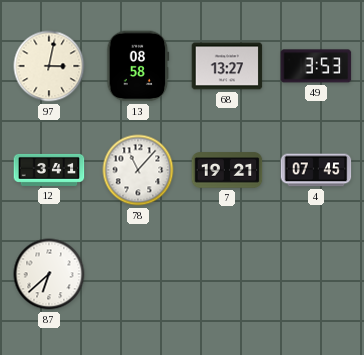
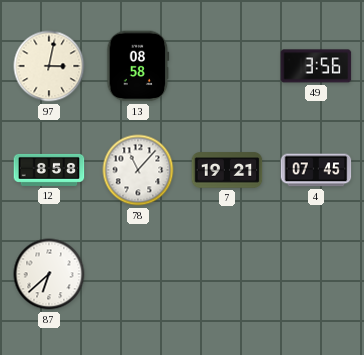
68: 13:27 -> none (227, 66)
49: 3:53 -> 3:56 (316, 66)
12: 3:41 -> 8:58 (49, 170)
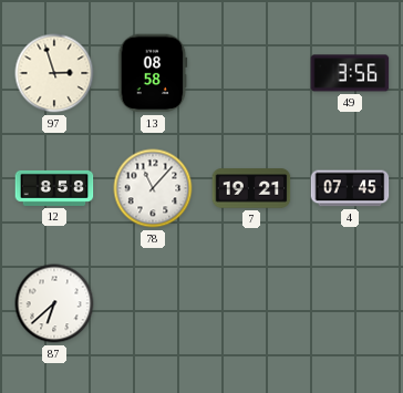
97: 3:02 -> 2:57 (54, 73)
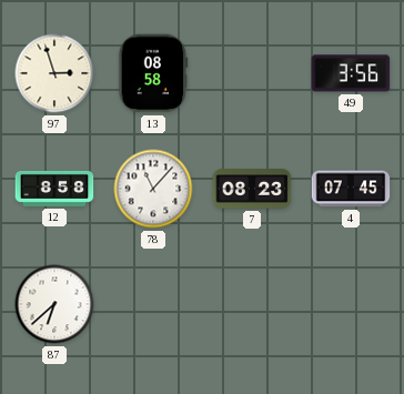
7: 19:21 -> 08:23 (252, 189)
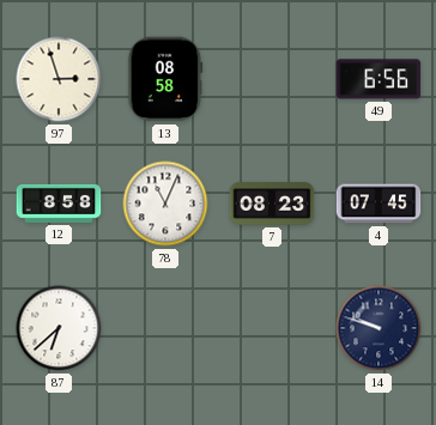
49: 3:56 -> 6:56 (379, 79)
78: 11:07 -> 11:04 (165, 204)
14: none -> 9:48 (379, 328)
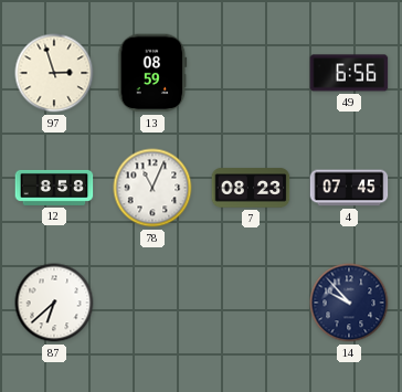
13: 08:58 -> 08:59 (152, 73)
14: 9:48 -> 9:53 (349, 303)
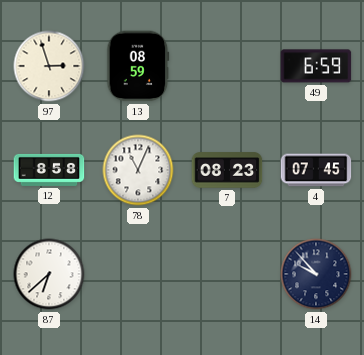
49: 6:56 -> 6:59 (316, 66)
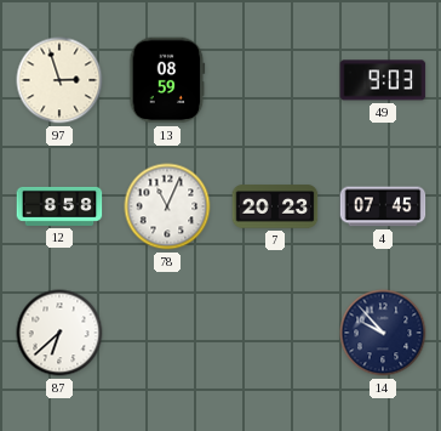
49: 6:59 -> 9:03 (383, 80)
7: 08:23 -> 20:23 (275, 206)
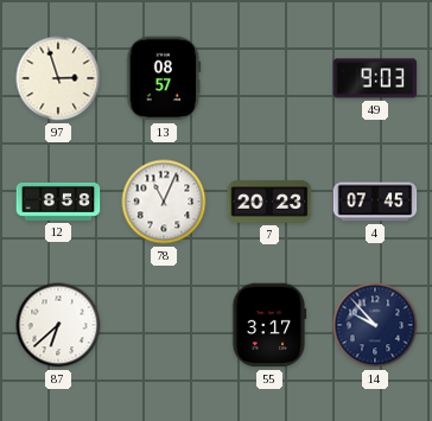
13: 08:59 -> 08:57 (164, 78)
55: none -> 3:17 (269, 325)
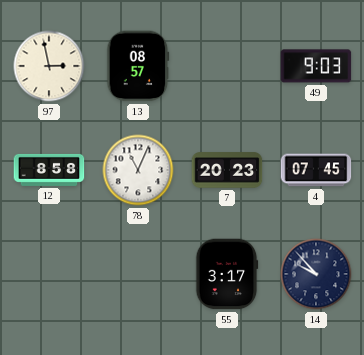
97: 2:57 -> 2:58 (49, 66)
87: 6:38 -> none (58, 325)
